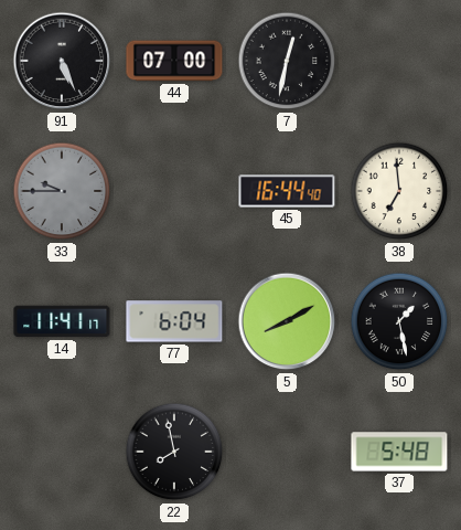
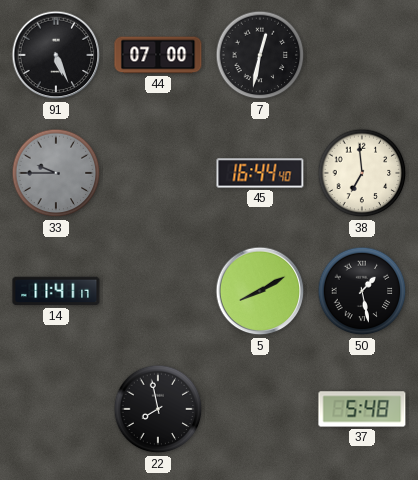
77: 6:04 -> none (174, 321)
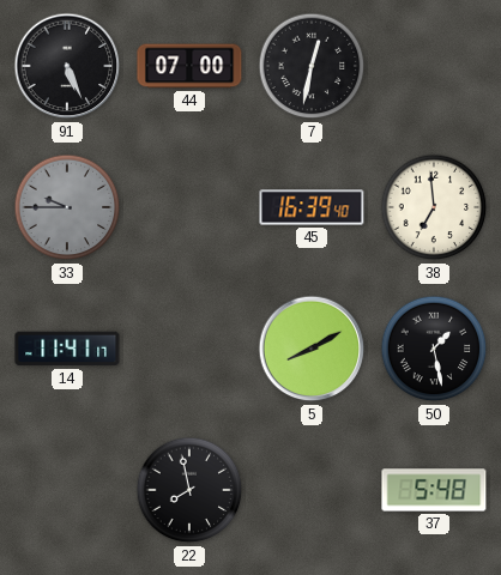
45: 16:44 -> 16:39 (312, 207)
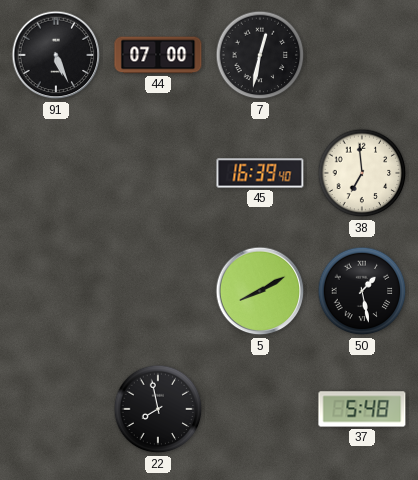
33: 9:45 -> none (67, 207)
14: 11:41 -> none (67, 349)
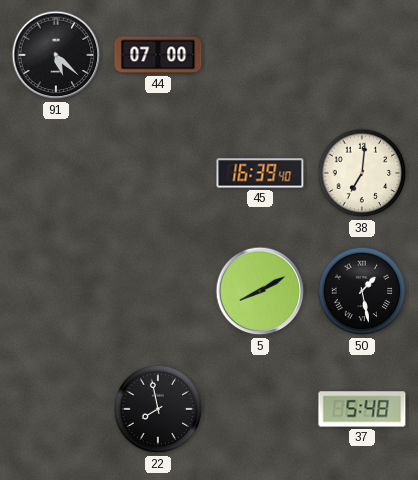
91: 5:26 -> 5:22 (56, 55)
7: 12:32 -> none (260, 55)
38: 6:59 -> 7:01 (362, 173)
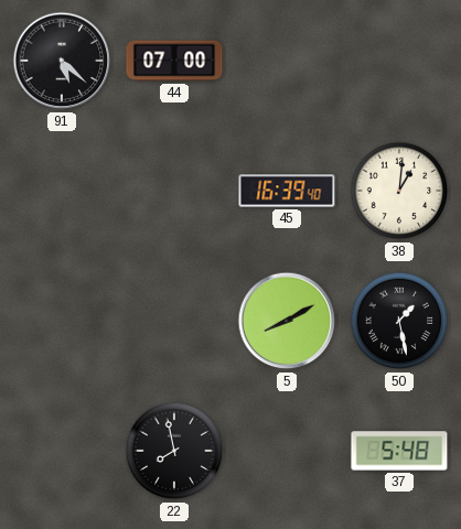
38: 7:01 -> 1:01 (399, 191)
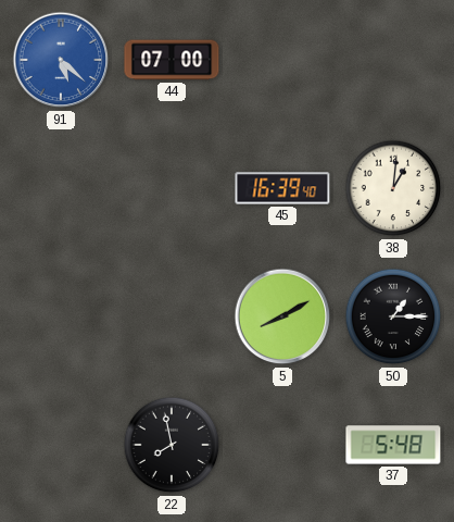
91 dial: black -> blue (61, 60)
50: 1:28 -> 1:15 (393, 316)
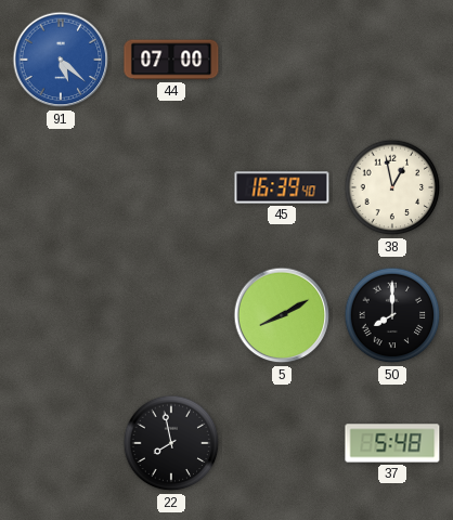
38: 1:01 -> 12:58 (392, 187)
50: 1:15 -> 8:00 (392, 315)
